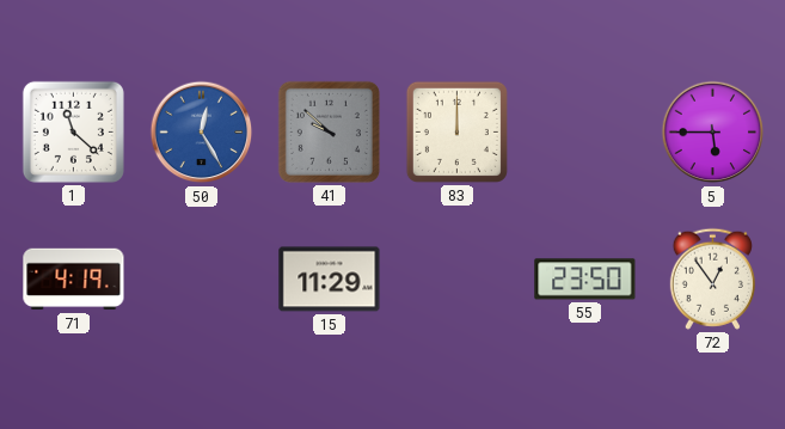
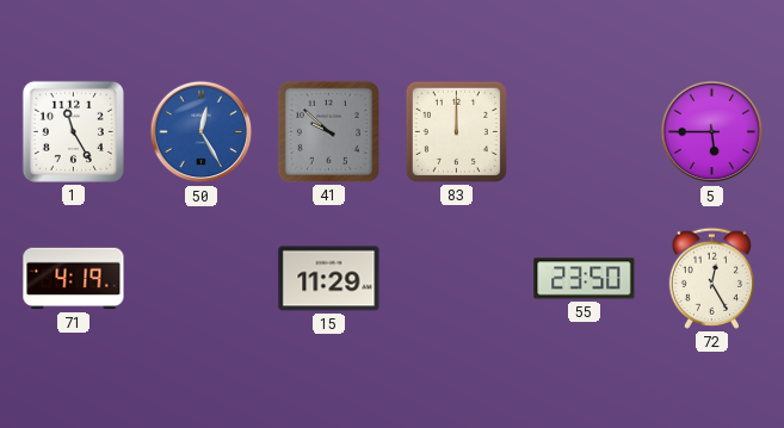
1: 11:22 -> 11:25 (73, 131)
72: 12:54 -> 12:25 (711, 278)
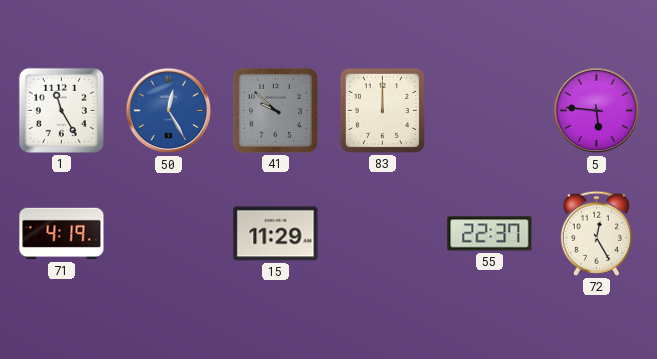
5: 5:45 -> 5:46 (597, 111)
55: 23:50 -> 22:37 (490, 234)
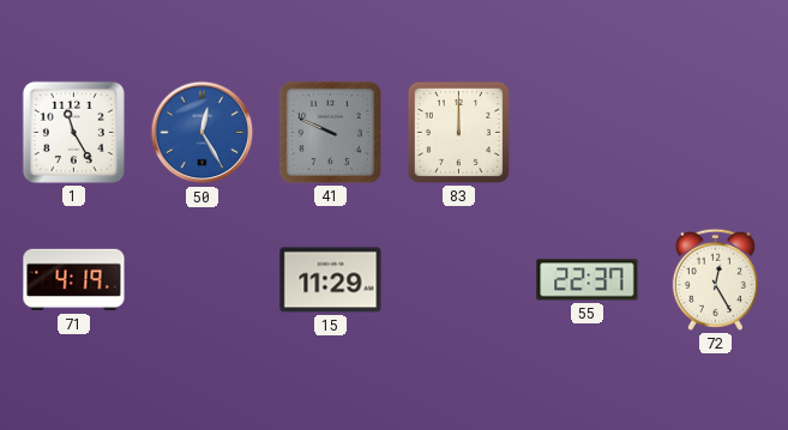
41: 9:52 -> 9:49 (330, 132)
5: 5:46 -> none (597, 111)
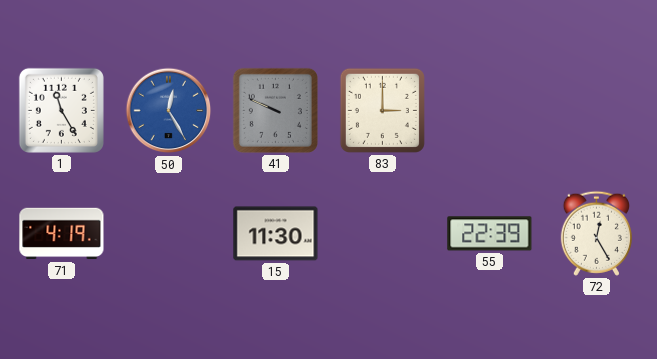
83: 12:00 -> 3:00 (382, 110)
15: 11:29 -> 11:30 (276, 234)
55: 22:37 -> 22:39 (490, 234)
